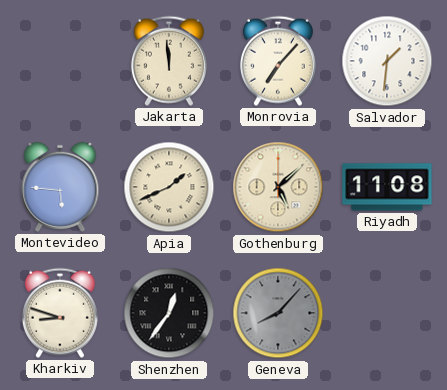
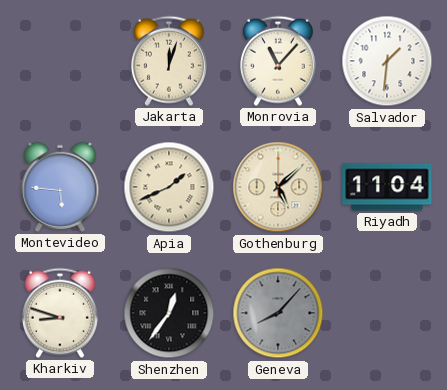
Jakarta: 11:59 -> 12:03 (169, 61)
Monrovia: 7:07 -> 11:07 (278, 61)
Riyadh: 11:08 -> 11:04 (387, 187)
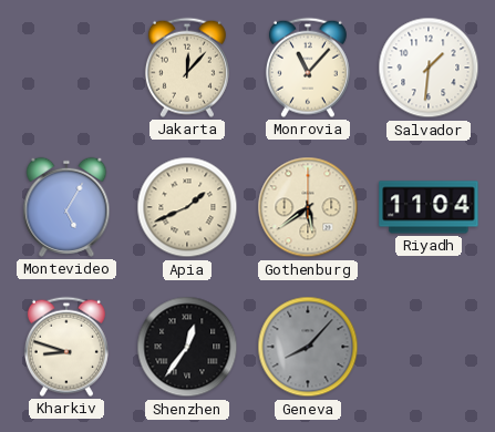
Jakarta: 12:03 -> 12:07 (187, 68)
Montevideo: 5:46 -> 5:05 (66, 207)
Gothenburg: 5:08 -> 5:39 (308, 207)
